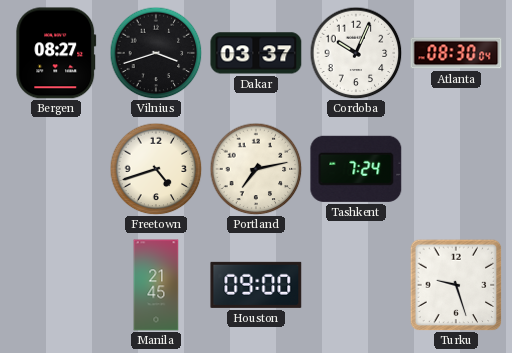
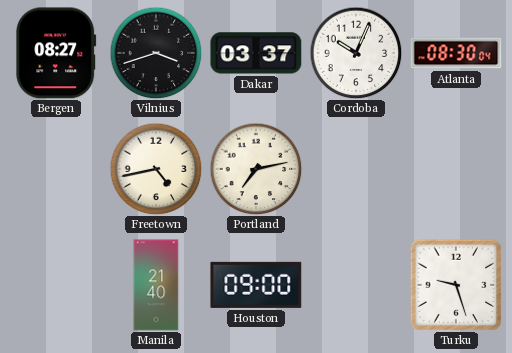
Freetown: 4:42 -> 4:43 (156, 169)
Tashkent: 7:24 -> none (356, 169)
Manila: 21:45 -> 21:40 (156, 285)
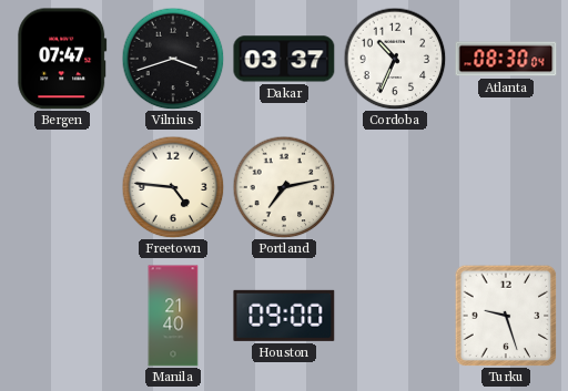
Bergen: 08:27 -> 07:47 (62, 59)
Cordoba: 10:04 -> 10:34 (395, 59)
Freetown: 4:43 -> 4:46 (173, 187)
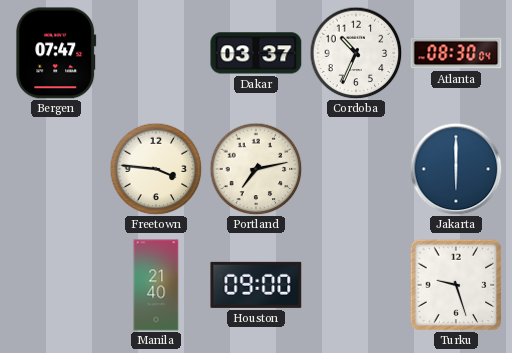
Vilnius: 3:42 -> none (173, 59)
Freetown: 4:46 -> 3:46 (156, 169)
Jakarta: none -> 6:00 (456, 169)
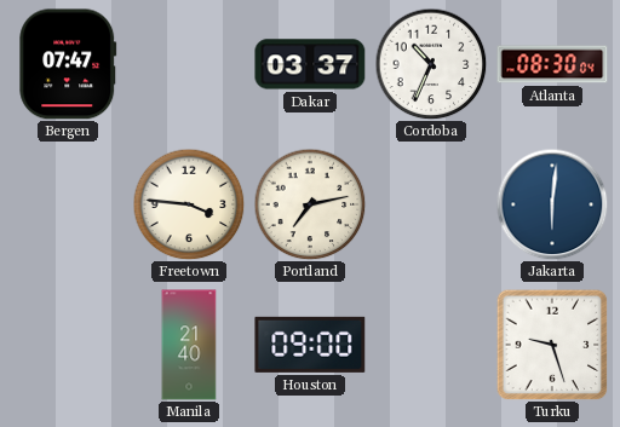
Jakarta: 6:00 -> 6:01 (552, 204)
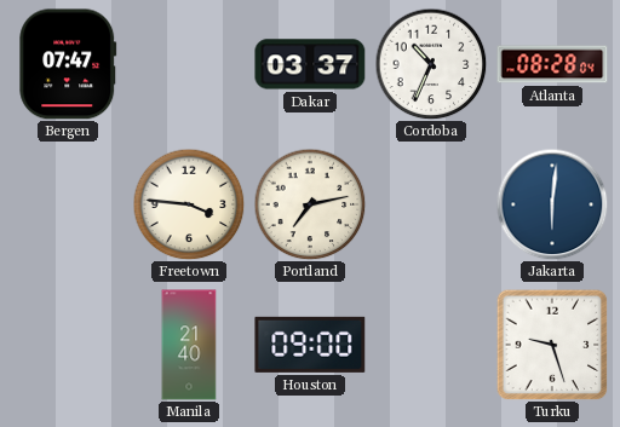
Atlanta: 08:30 -> 08:28 (552, 64)
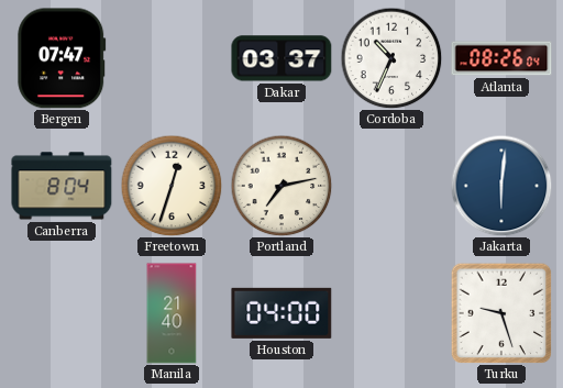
Atlanta: 08:28 -> 08:26 (501, 58)
Canberra: none -> 8:04 (62, 186)
Freetown: 3:46 -> 12:33 (172, 186)
Houston: 09:00 -> 04:00 (281, 313)
